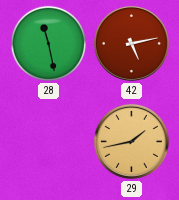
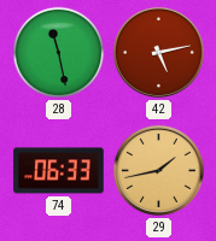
74: none -> 06:33 (59, 171)
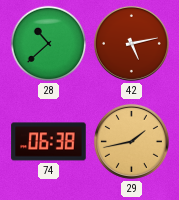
28: 11:28 -> 10:38 (49, 44)
74: 06:33 -> 06:38 (49, 142)
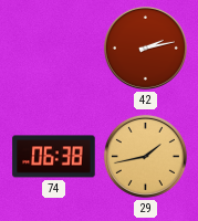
28: 10:38 -> none (49, 44)
42: 5:13 -> 2:13 (145, 48)
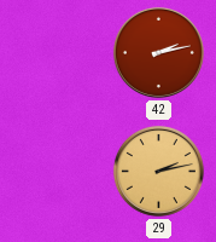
74: 06:38 -> none (54, 157)
29: 1:43 -> 2:13 (158, 171)
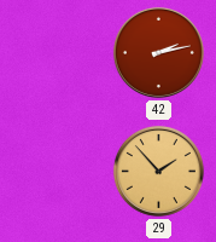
29: 2:13 -> 1:53 (158, 171)
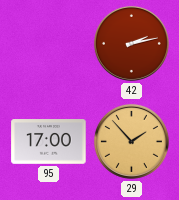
95: none -> 17:00 (49, 142)
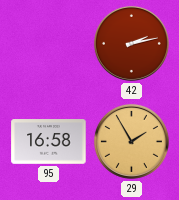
95: 17:00 -> 16:58 (49, 142)
29: 1:53 -> 1:55 (131, 141)
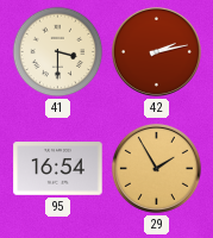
41: none -> 3:30 (58, 52)
95: 16:58 -> 16:54 (58, 169)
